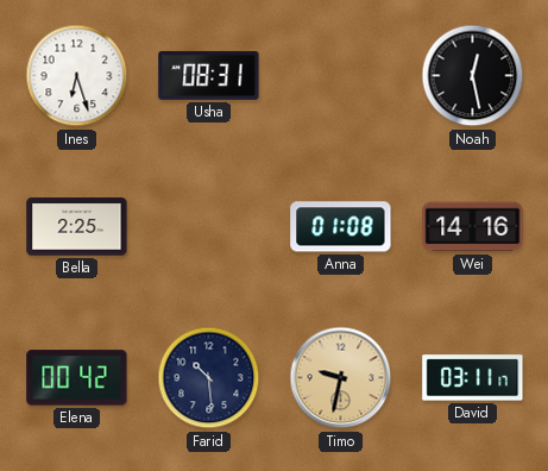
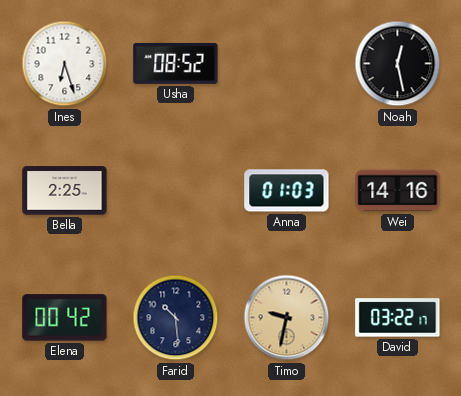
Usha: 08:31 -> 08:52 (176, 63)
Anna: 01:08 -> 01:03 (287, 191)
David: 03:11 -> 03:22 (398, 318)
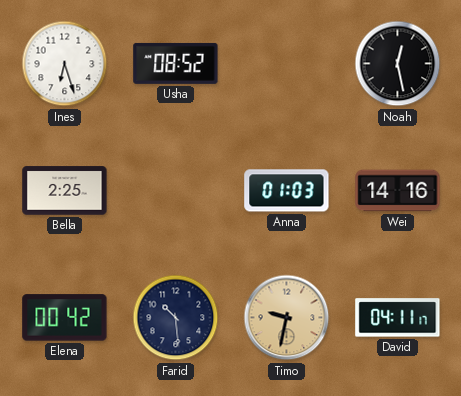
David: 03:22 -> 04:11 (398, 318)
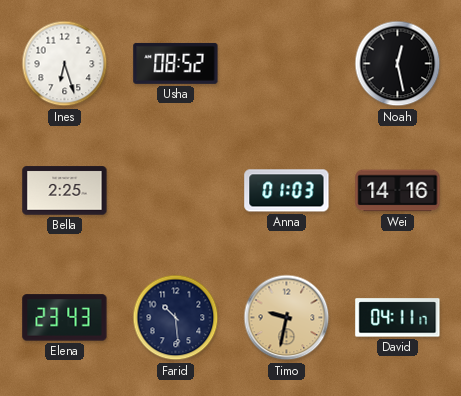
Elena: 00:42 -> 23:43 (65, 318)
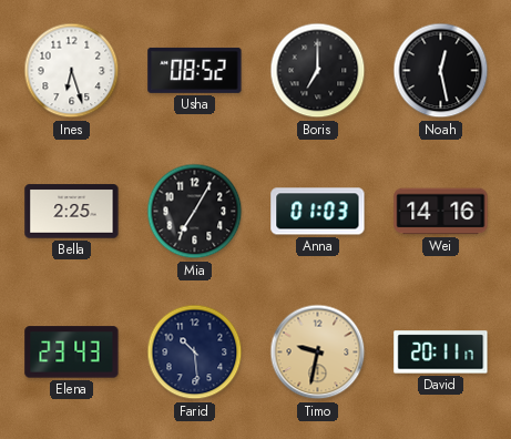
Boris: none -> 7:00 (318, 71)
Mia: none -> 7:05 (195, 212)
David: 04:11 -> 20:11 (441, 353)
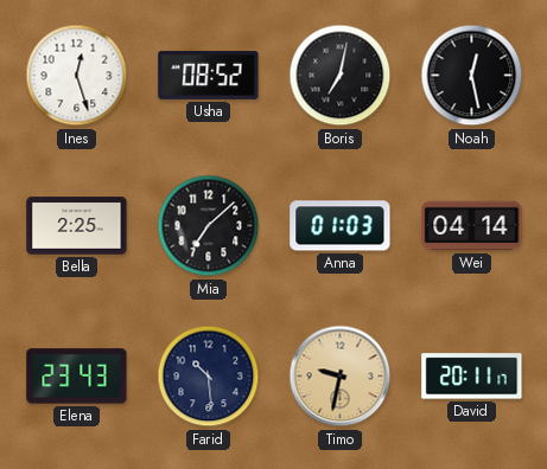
Ines: 6:27 -> 12:27 (77, 76)
Boris: 7:00 -> 7:02 (341, 76)
Mia: 7:05 -> 7:08 (209, 226)
Wei: 14:16 -> 04:14 (472, 226)
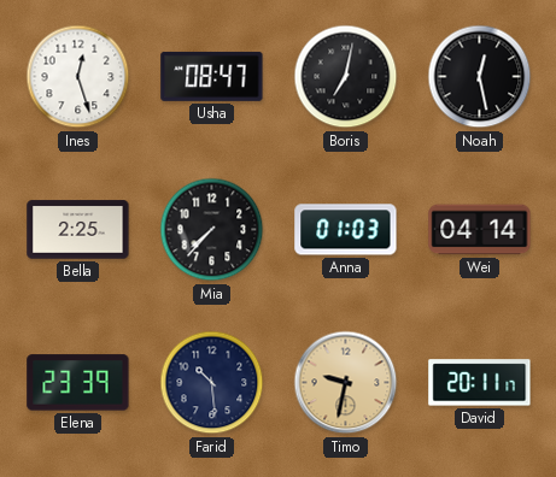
Usha: 08:52 -> 08:47 (212, 76)
Mia: 7:08 -> 7:37 (212, 230)
Elena: 23:43 -> 23:39 (78, 383)
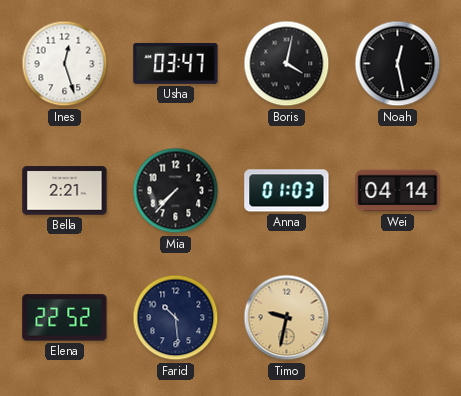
Usha: 08:47 -> 03:47 (176, 63)
Boris: 7:02 -> 4:02 (287, 64)
Bella: 2:25 -> 2:21 (65, 191)
Elena: 23:39 -> 22:52 (65, 318)
David: 20:11 -> none (480, 383)
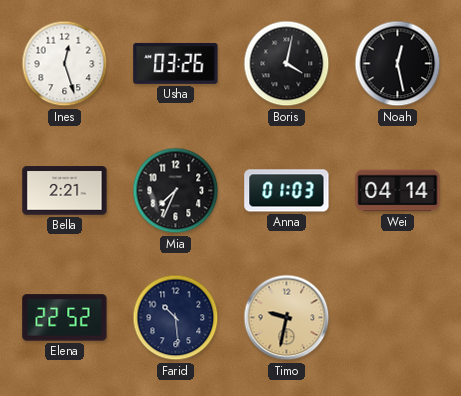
Usha: 03:47 -> 03:26 (176, 63)
Mia: 7:37 -> 7:34 (176, 191)
